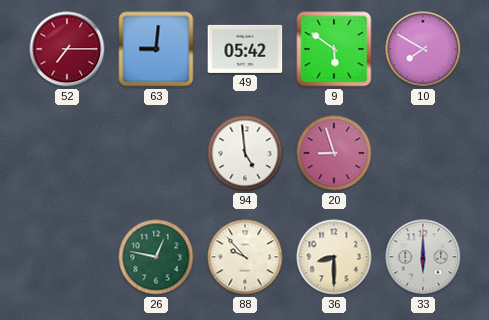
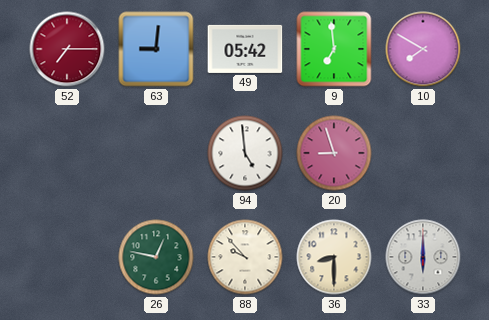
9: 5:51 -> 6:59 (334, 49)
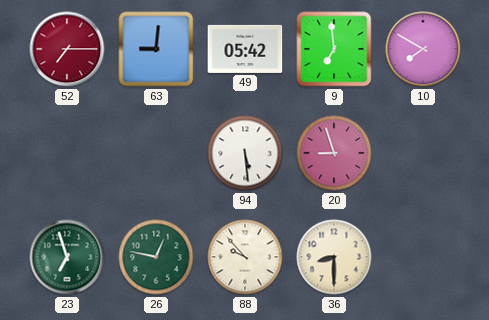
94: 4:59 -> 5:29 (245, 153)
23: none -> 6:57 (67, 257)
33: 6:00 -> none (423, 257)
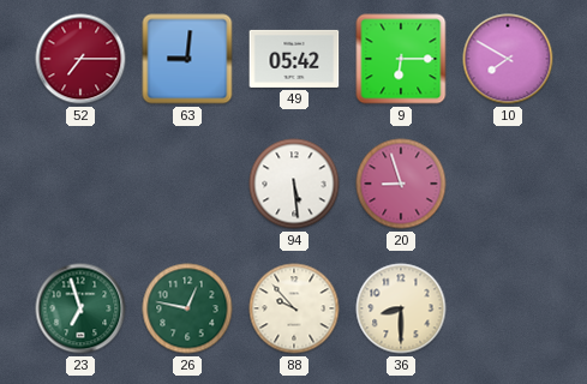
9: 6:59 -> 6:15 (401, 59)
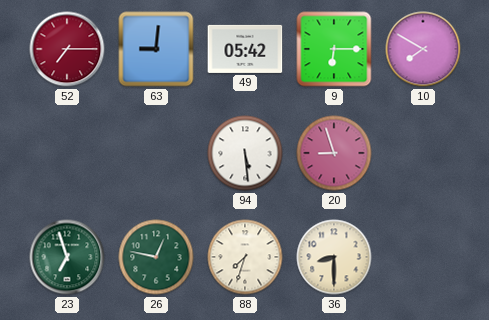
88: 9:53 -> 7:33 (245, 257)
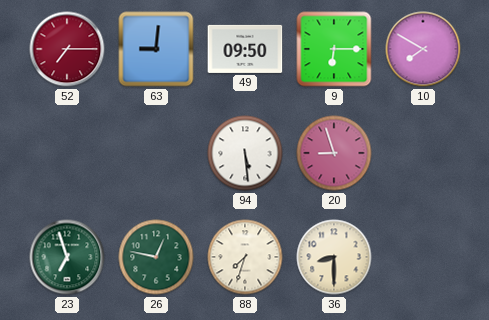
49: 05:42 -> 09:50 (245, 49)
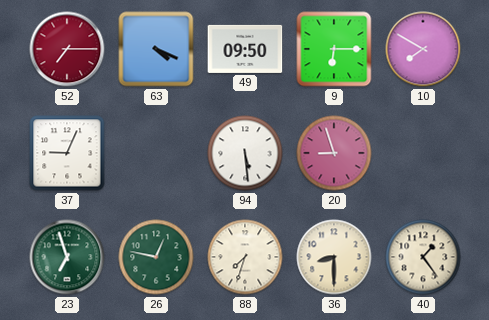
63: 9:01 -> 4:19 (156, 49)
37: none -> 9:04 (67, 153)
40: none -> 1:24 (423, 257)
